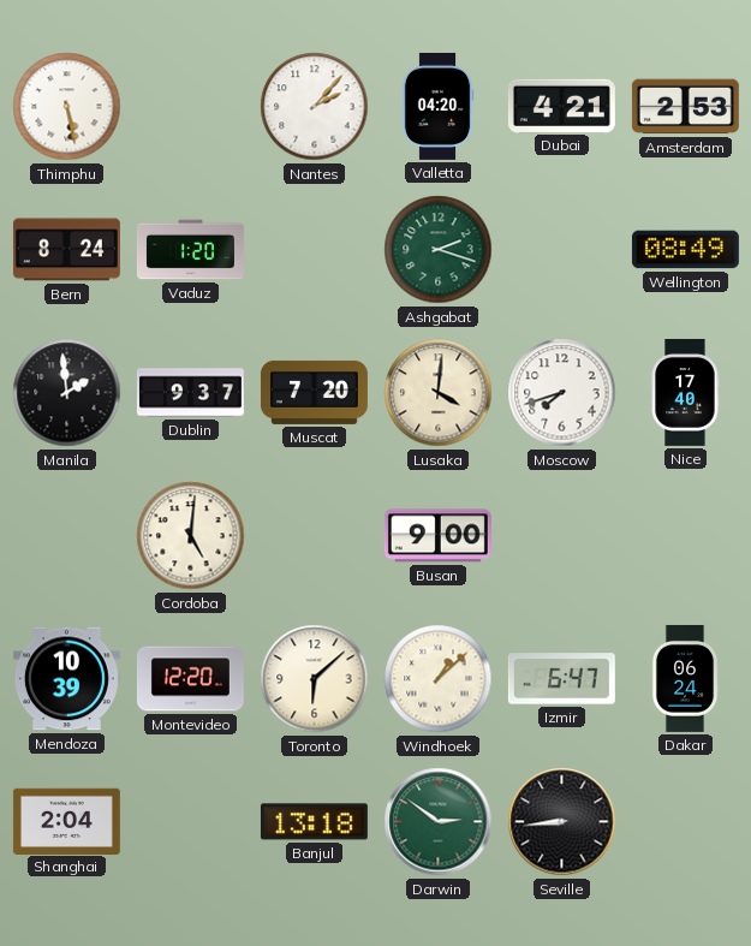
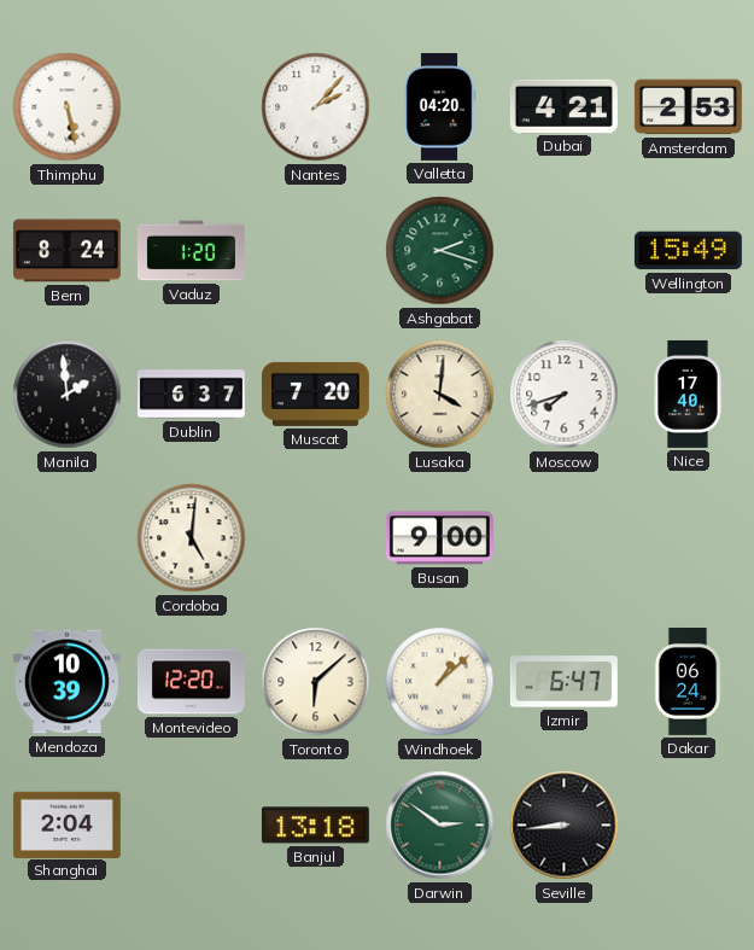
Wellington: 08:49 -> 15:49 (688, 251)
Dublin: 9:37 -> 6:37 (191, 395)
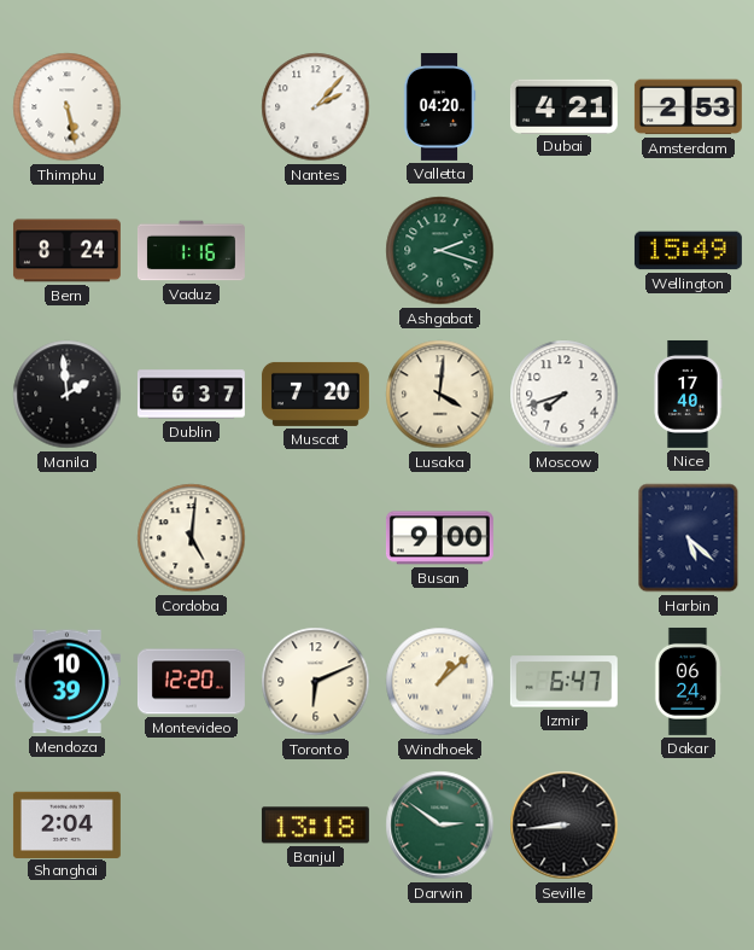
Vaduz: 1:20 -> 1:16 (191, 251)
Harbin: none -> 5:22 (689, 538)
Toronto: 6:08 -> 6:11 (316, 682)
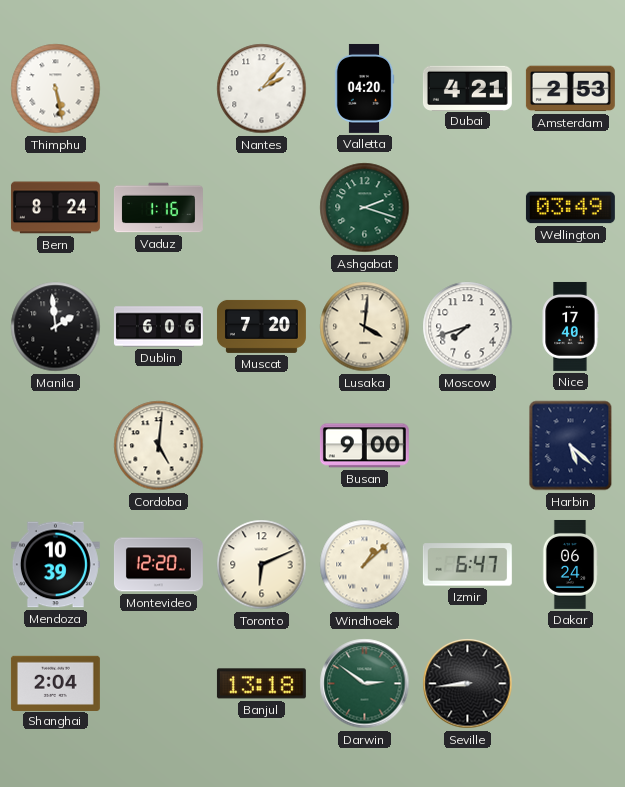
Wellington: 15:49 -> 03:49 (570, 208)
Dublin: 6:37 -> 6:06 (158, 327)
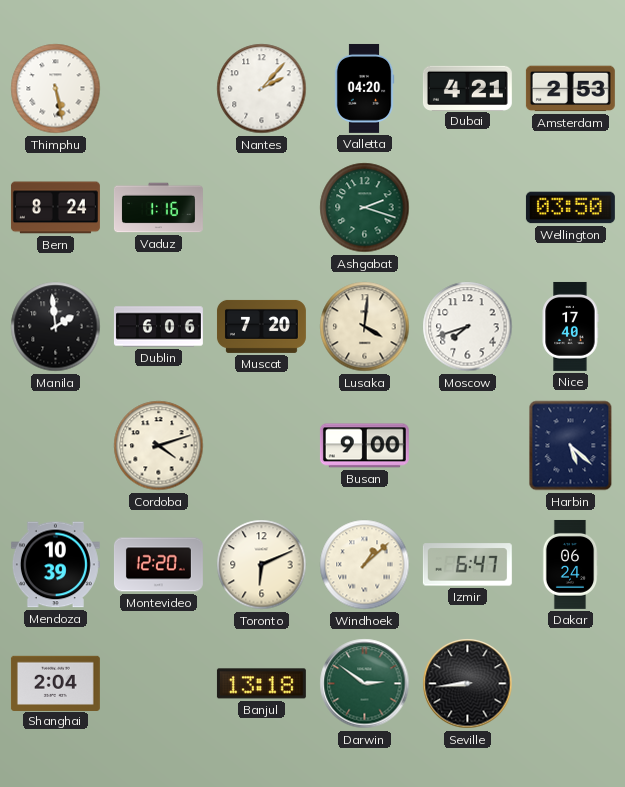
Wellington: 03:49 -> 03:50 (570, 208)
Cordoba: 5:01 -> 4:12 (159, 446)
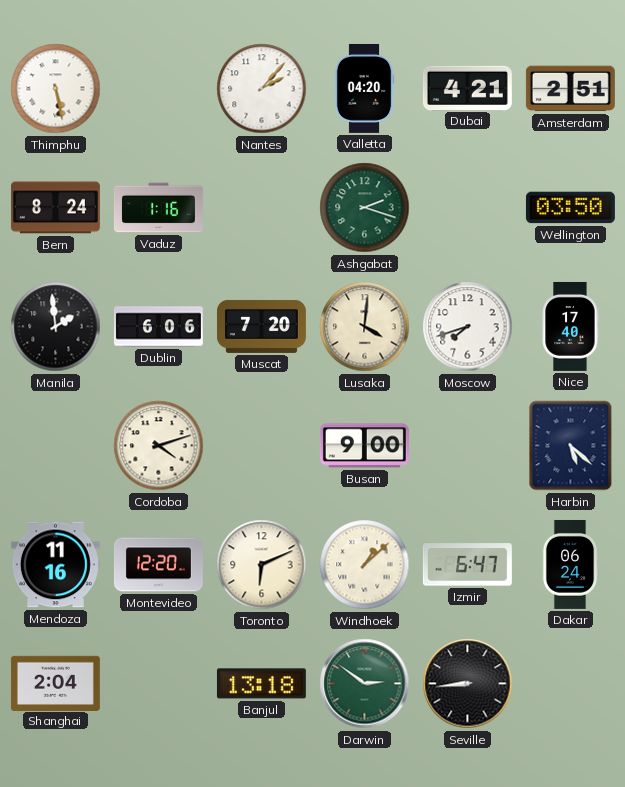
Amsterdam: 2:53 -> 2:51 (570, 89)
Mendoza: 10:39 -> 11:16 (55, 565)
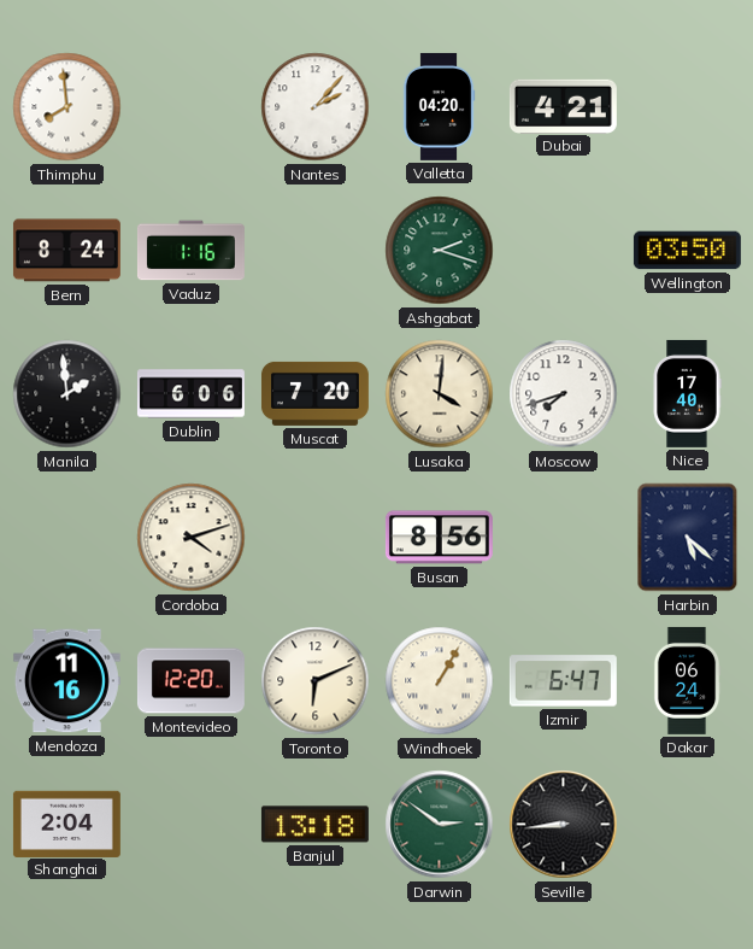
Thimphu: 5:28 -> 7:59 (67, 107)
Amsterdam: 2:51 -> none (570, 89)
Busan: 9:00 -> 8:56 (439, 538)
Windhoek: 1:08 -> 1:05 (440, 681)
